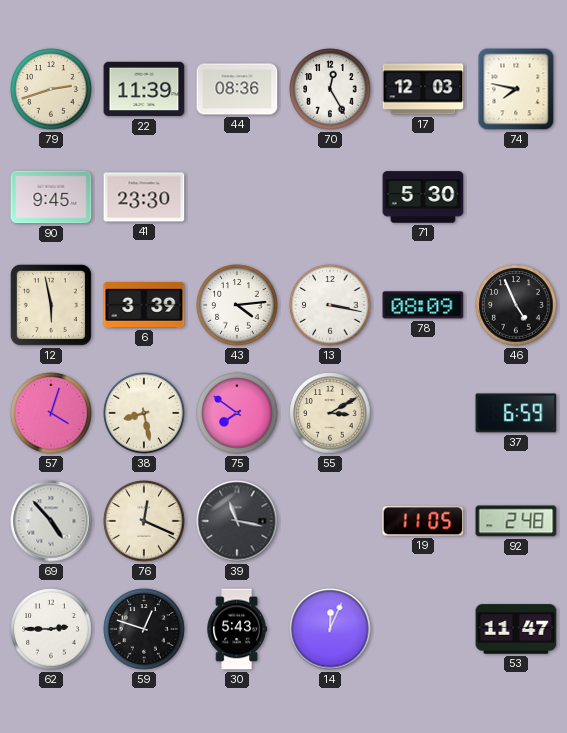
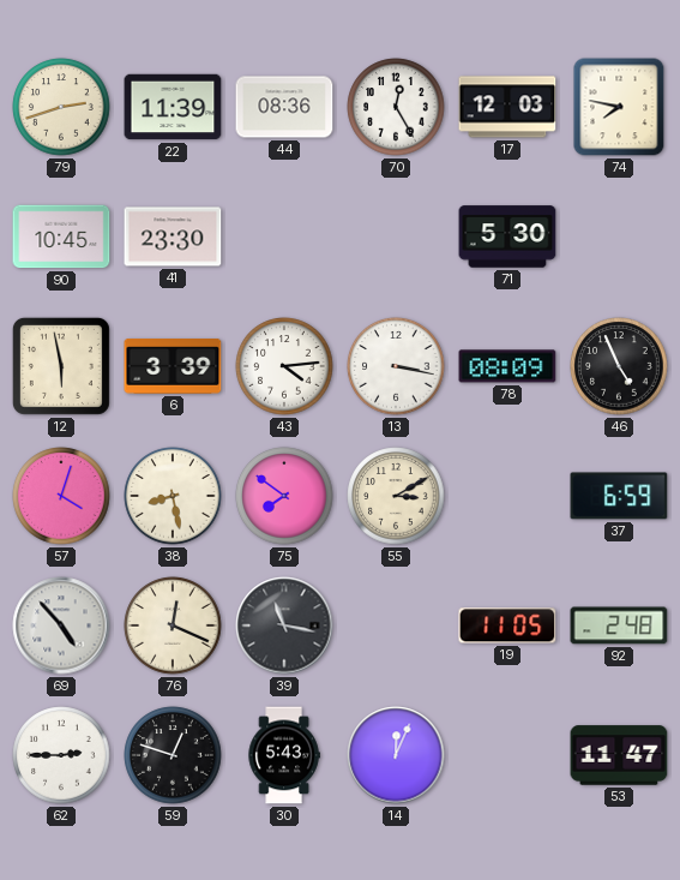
90: 9:45 -> 10:45 (61, 237)
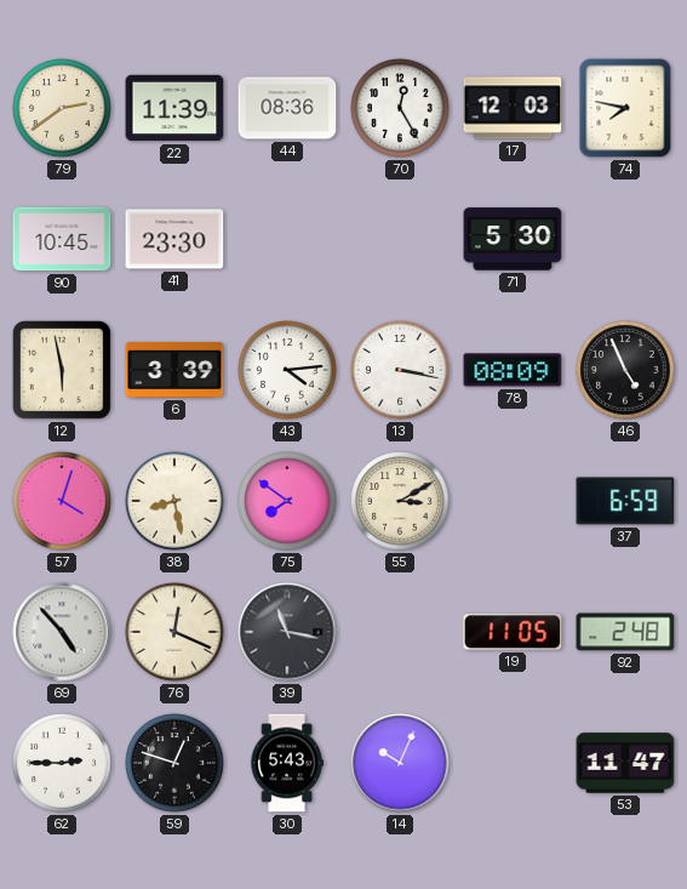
79: 2:42 -> 2:39 (62, 108)
14: 12:04 -> 10:04 (400, 763)
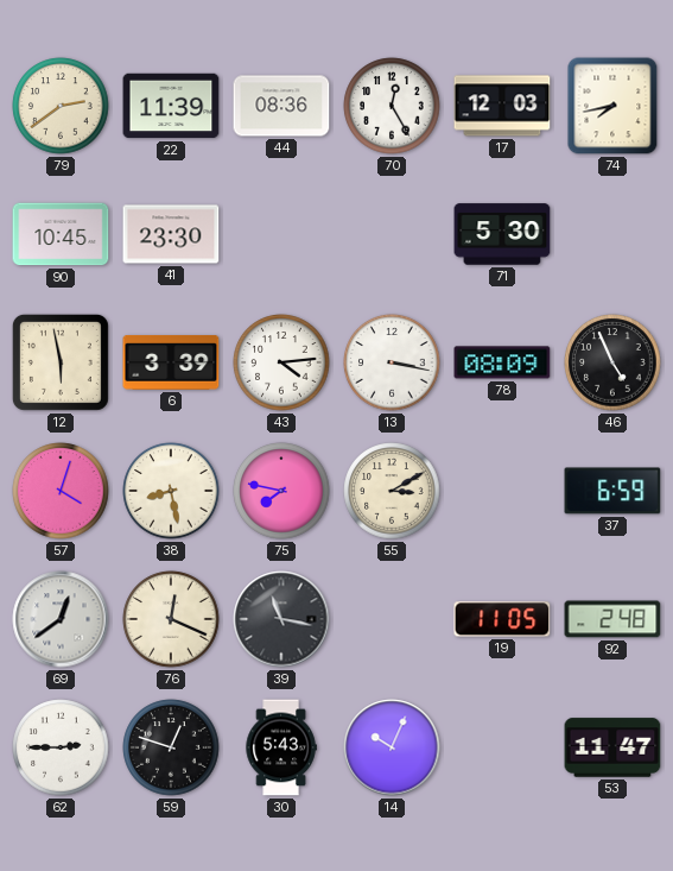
74: 7:47 -> 7:43 (612, 106)
75: 7:51 -> 7:47 (281, 491)
69: 4:53 -> 12:39 (61, 619)
